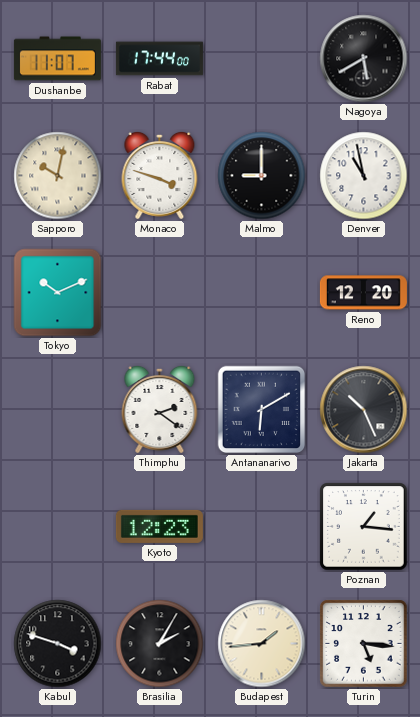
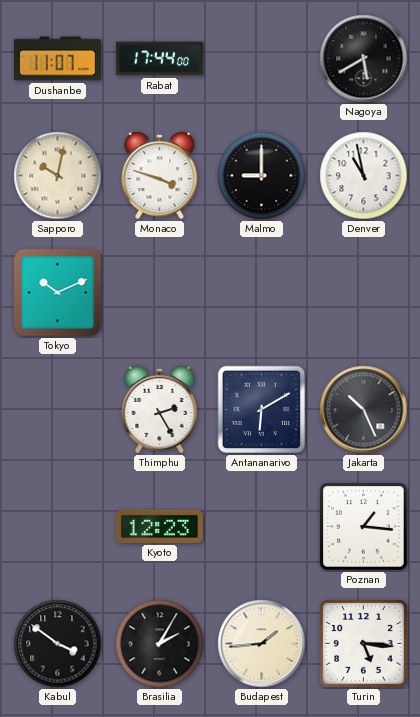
Reno: 12:20 -> none (363, 293)
Thimphu: 2:21 -> 2:25 (160, 409)
Kabul: 3:48 -> 3:51 (58, 644)
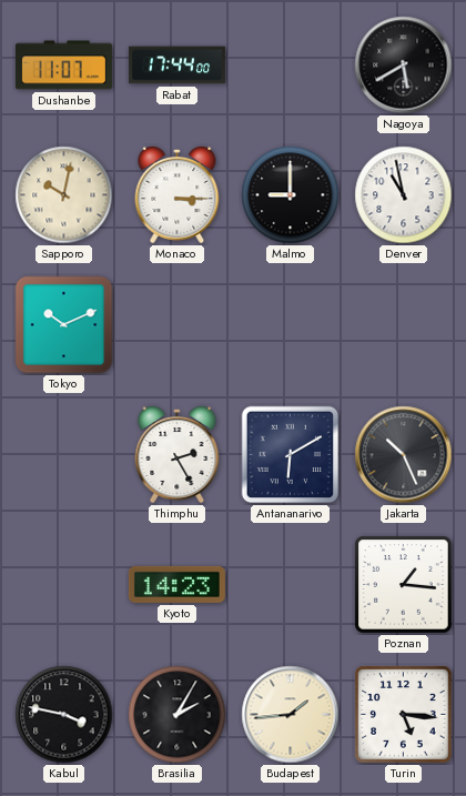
Monaco: 3:48 -> 3:15 (178, 194)
Kyoto: 12:23 -> 14:23 (176, 584)
Kabul: 3:51 -> 3:47 (64, 715)
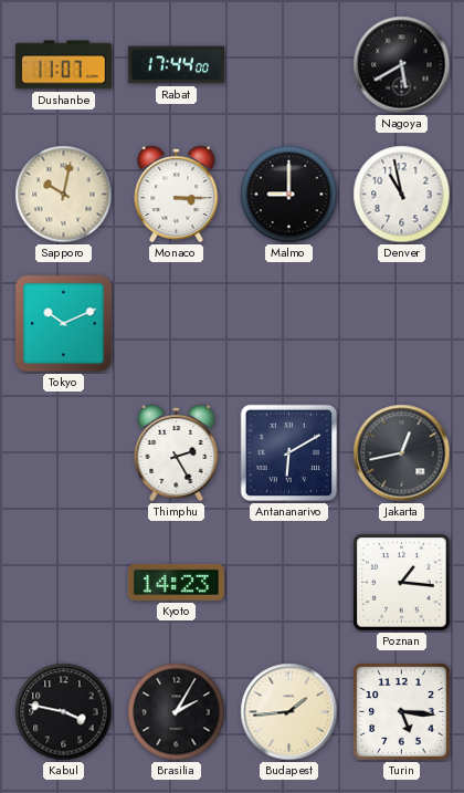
Jakarta: 10:26 -> 12:43 (402, 453)
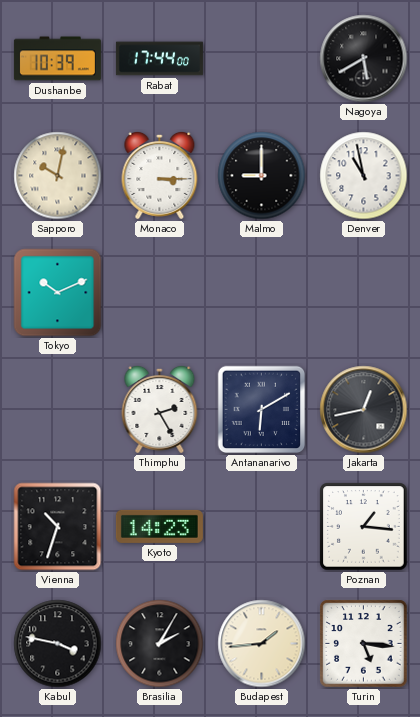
Dushanbe: 11:07 -> 10:39 (57, 59)
Vienna: none -> 10:33 (58, 527)
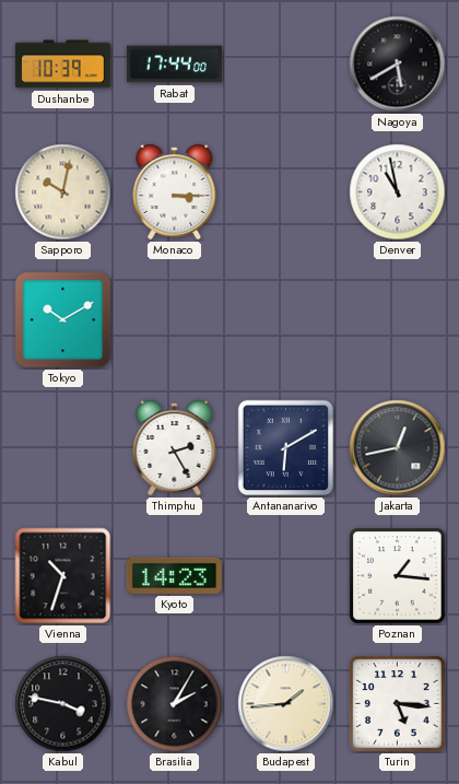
Malmo: 9:00 -> none (262, 176)
Tokyo: 10:11 -> 10:10 (63, 320)
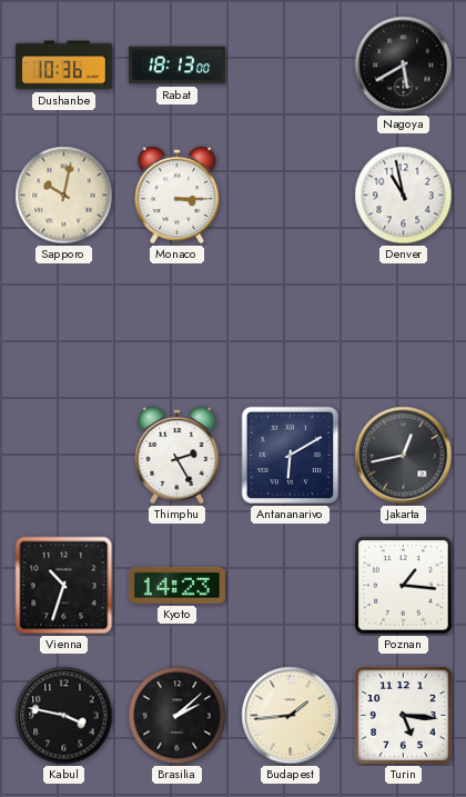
Dushanbe: 10:39 -> 10:36 (63, 66)
Rabat: 17:44 -> 18:13 (176, 66)
Tokyo: 10:10 -> none (63, 320)
Brasilia: 2:05 -> 2:08 (178, 716)
